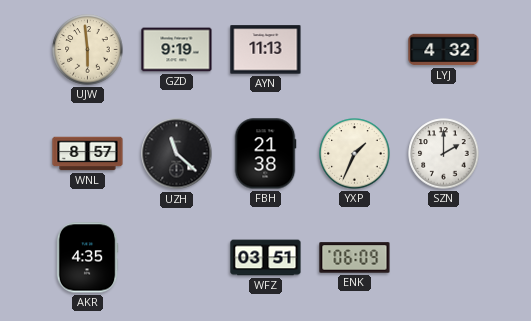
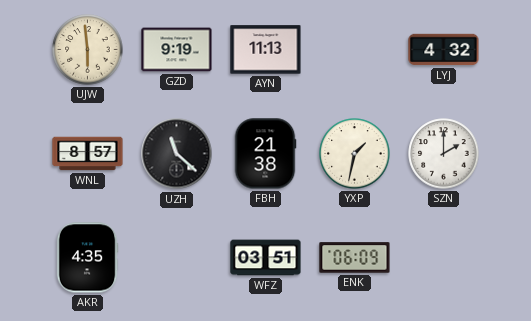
YXP: 1:34 -> 1:32 (355, 154)
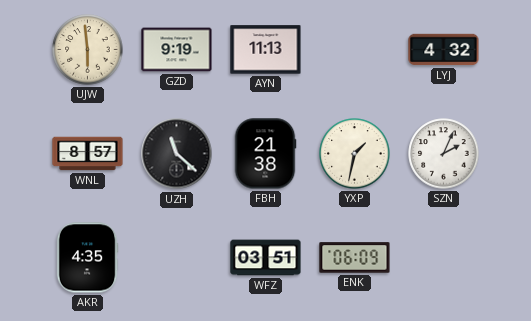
SZN: 2:00 -> 2:04 (444, 154)
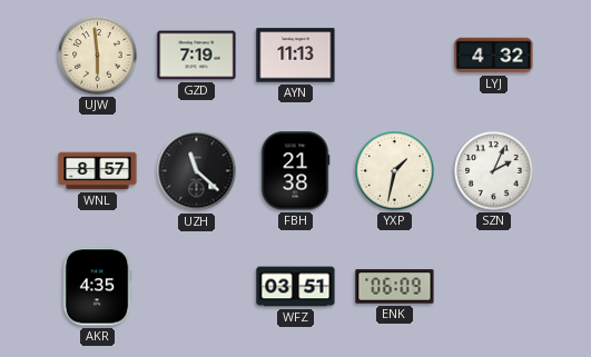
GZD: 9:19 -> 7:19 (197, 56)
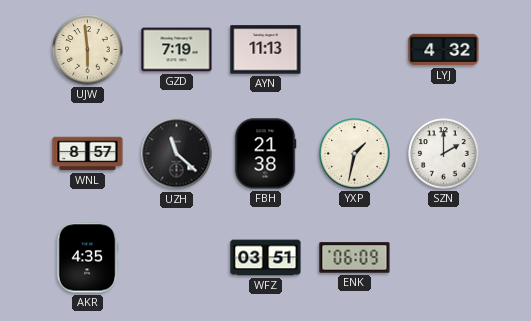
SZN: 2:04 -> 2:00 (444, 154)
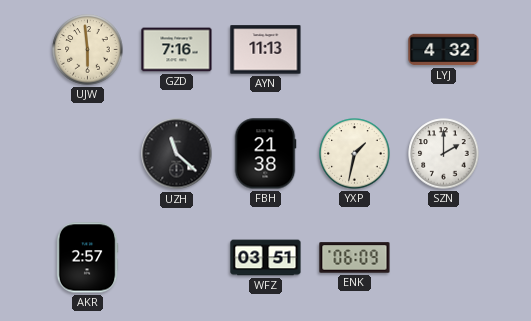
GZD: 7:19 -> 7:16 (177, 50)
WNL: 8:57 -> none (88, 154)
AKR: 4:35 -> 2:57 (87, 258)
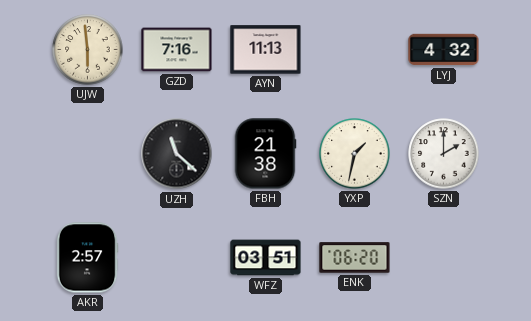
ENK: 06:09 -> 06:20 (355, 258)
